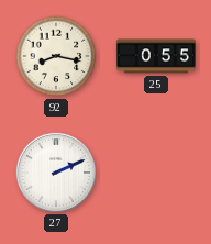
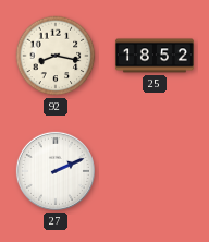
25: 0:55 -> 18:52 (155, 56)
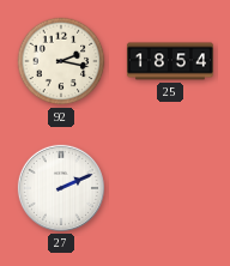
92: 8:17 -> 2:17 (61, 61)
25: 18:52 -> 18:54 (170, 61)
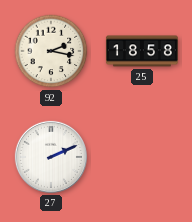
25: 18:54 -> 18:58 (142, 51)
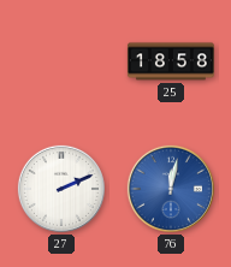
92: 2:17 -> none (51, 51)
76: none -> 12:02 (171, 189)
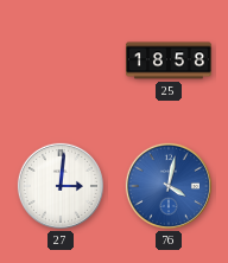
27: 2:11 -> 3:01 (61, 186)
76: 12:02 -> 4:02 (169, 186)
